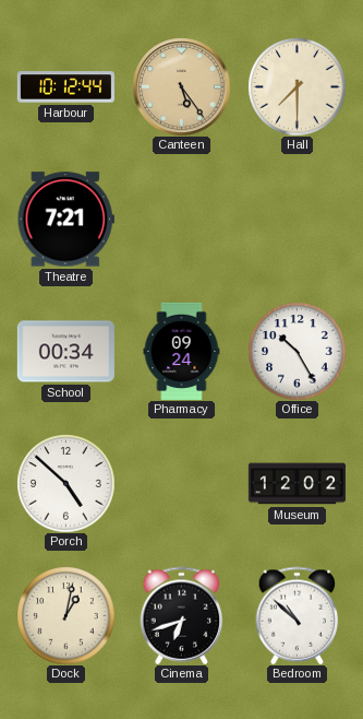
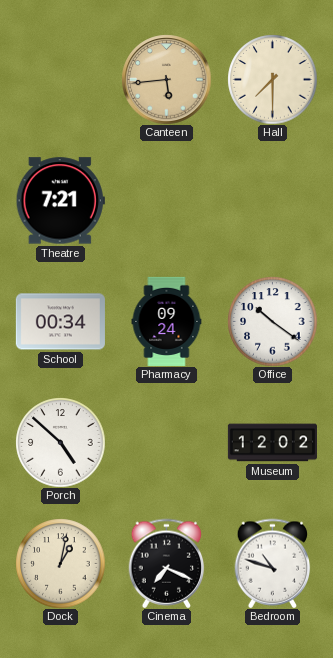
Harbour: 10:12 -> none (65, 87)
Canteen: 5:24 -> 5:44 (166, 79)
Office: 10:25 -> 10:21 (272, 321)
Cinema: 6:42 -> 7:19 (167, 563)
Bedroom: 10:52 -> 10:48 (273, 563)
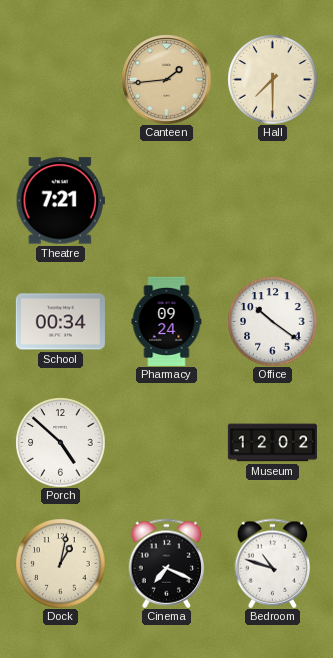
Canteen: 5:44 -> 1:44 (166, 79)
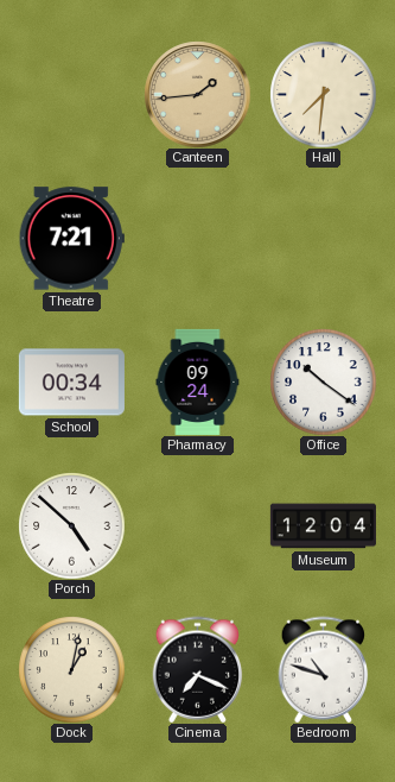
Hall: 7:30 -> 7:31 (323, 94)
Museum: 12:02 -> 12:04 (323, 526)
